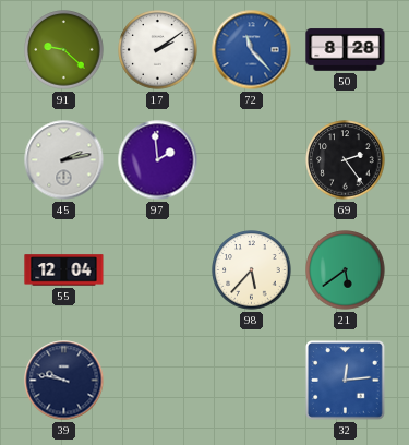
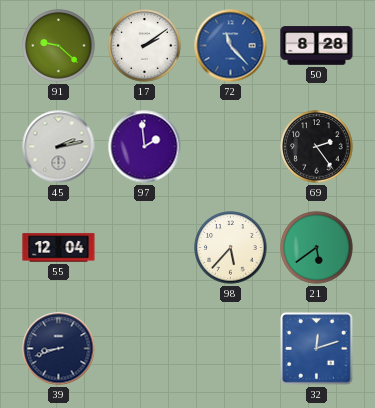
39: 9:47 -> 8:42 (59, 349)
32: 12:14 -> 12:12 (316, 348)
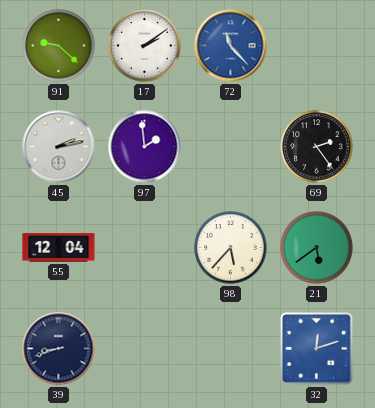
50: 8:28 -> none (317, 46)
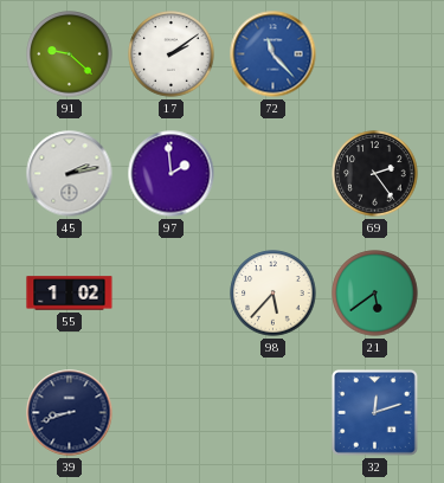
55: 12:04 -> 1:02 (70, 294)
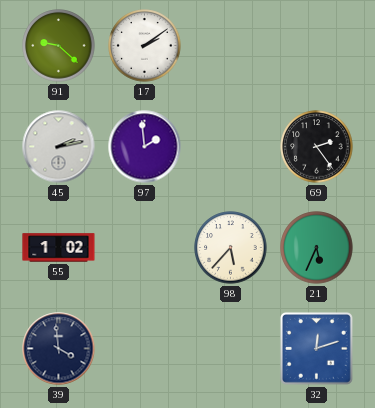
72: 11:23 -> none (274, 54)
21: 5:39 -> 5:34 (317, 248)
39: 8:42 -> 3:59 (59, 349)
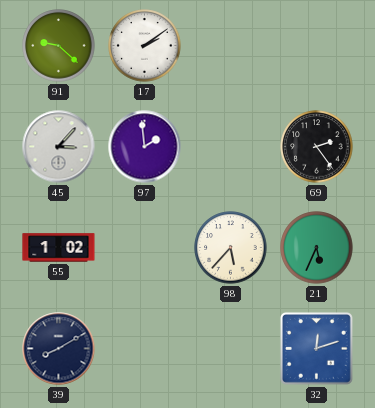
45: 2:13 -> 3:07 (59, 147)
39: 3:59 -> 8:10 (59, 349)
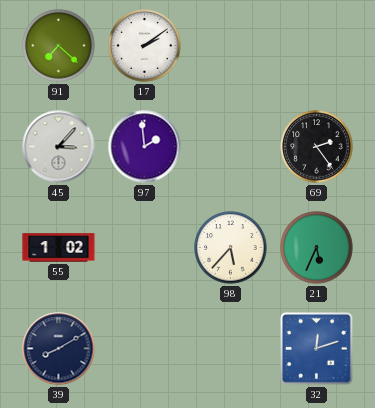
91: 9:22 -> 7:22 (59, 46)
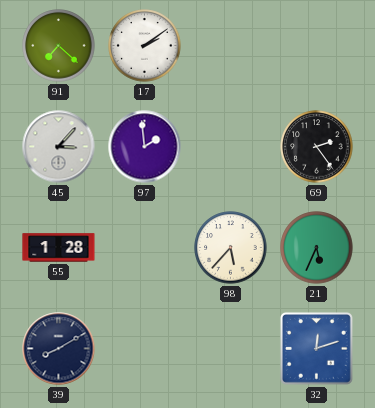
55: 1:02 -> 1:28 (59, 248)
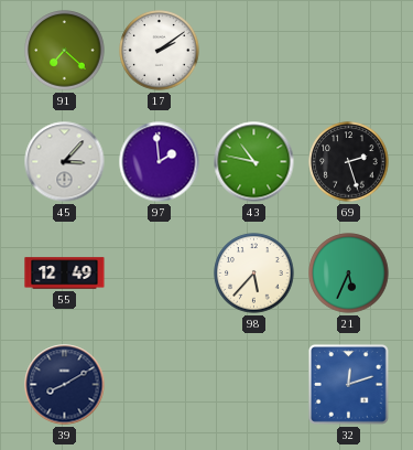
43: none -> 10:47 (254, 162)
69: 2:24 -> 2:27 (349, 162)
55: 1:28 -> 12:49 (65, 274)
